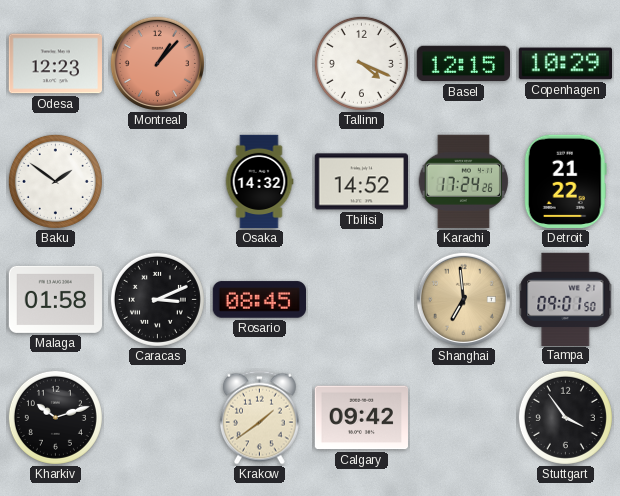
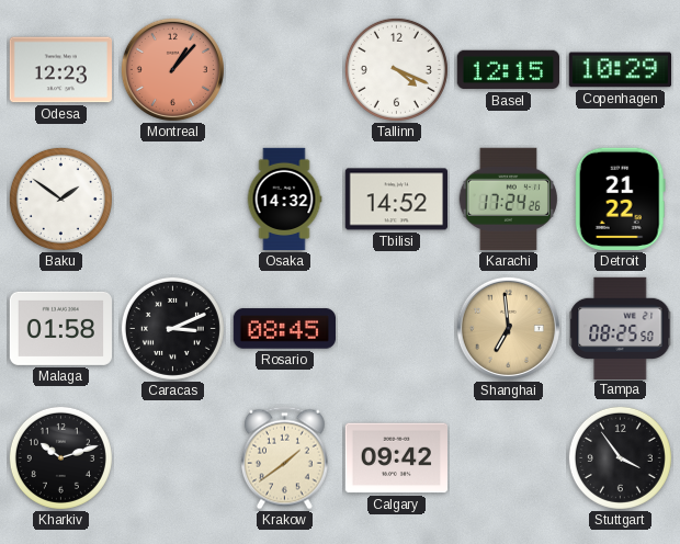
Tampa: 09:01 -> 08:25 (621, 328)
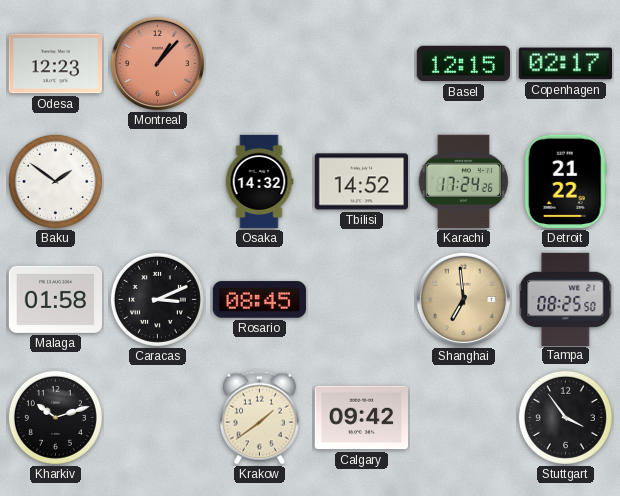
Tallinn: 4:19 -> none (396, 69)
Copenhagen: 10:29 -> 02:17 (565, 64)
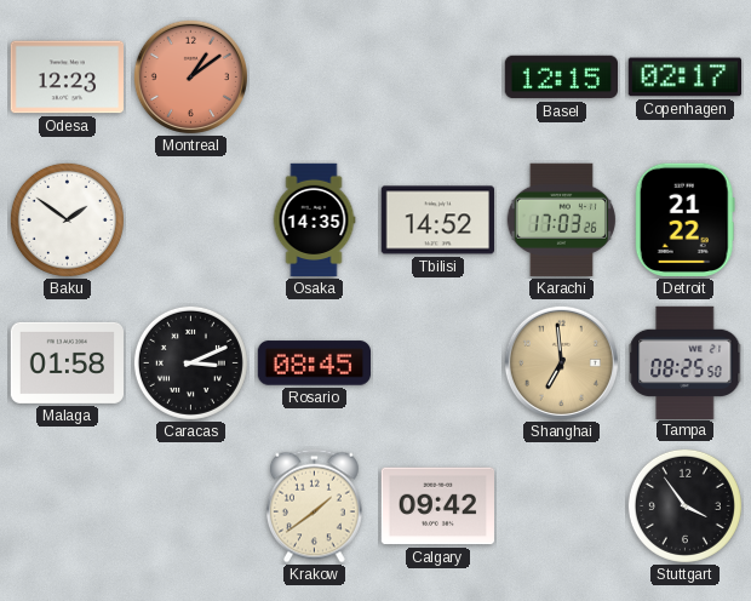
Montreal: 1:07 -> 1:09 (190, 76)
Osaka: 14:32 -> 14:35 (314, 221)
Karachi: 17:24 -> 17:03 (561, 219)
Kharkiv: 10:12 -> none (55, 417)
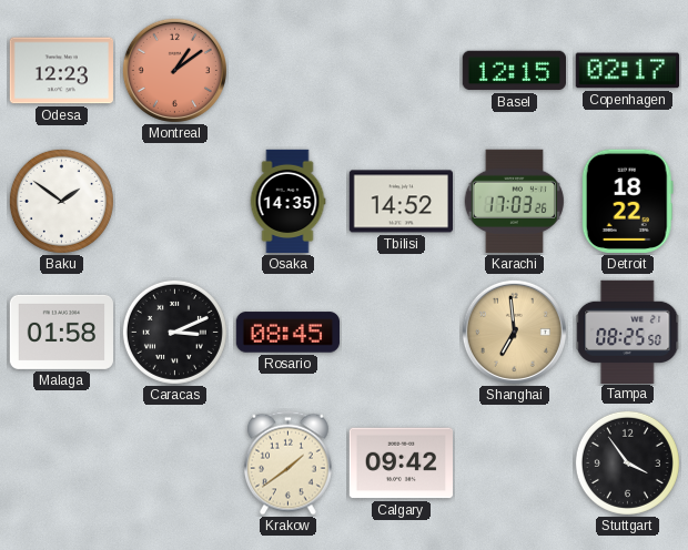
Detroit: 21:22 -> 18:22 (627, 201)
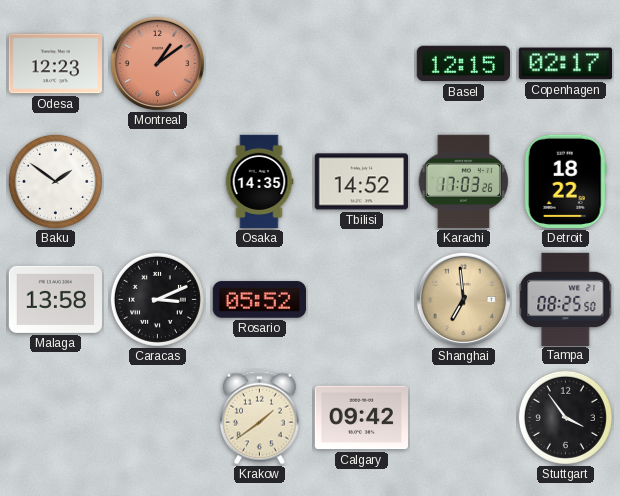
Malaga: 01:58 -> 13:58 (56, 299)
Rosario: 08:45 -> 05:52 (259, 300)
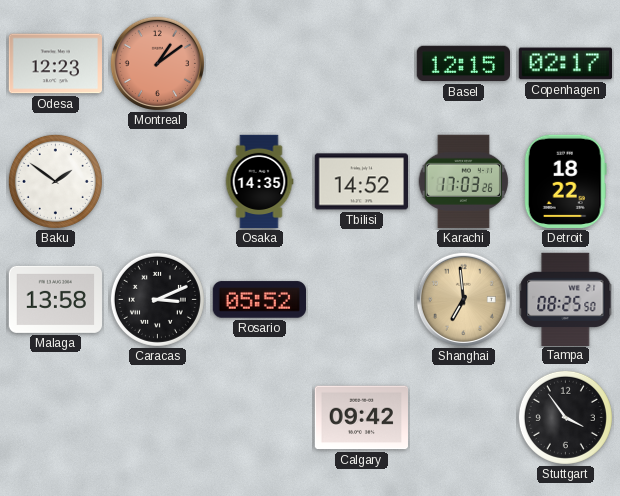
Krakow: 1:39 -> none (259, 418)
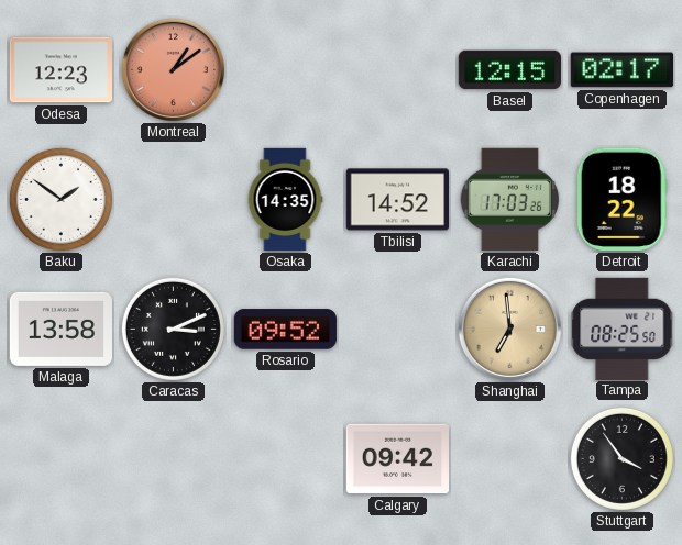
Rosario: 05:52 -> 09:52 (285, 330)
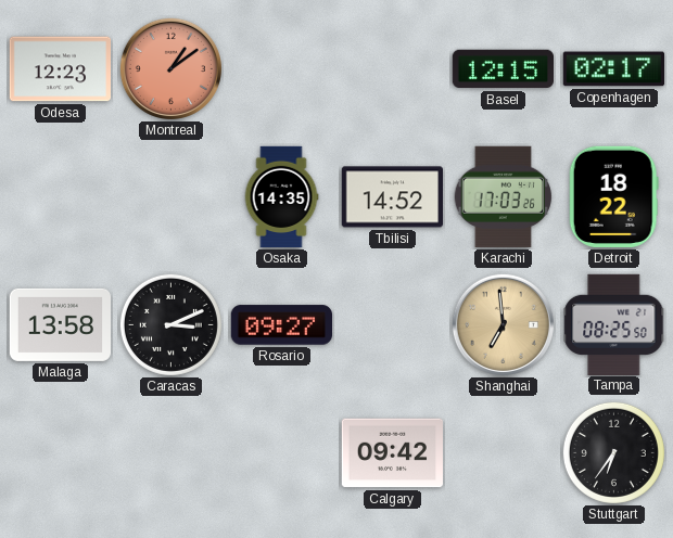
Baku: 1:51 -> none (61, 199)
Rosario: 09:52 -> 09:27 (281, 325)
Stuttgart: 3:54 -> 6:36 (613, 452)
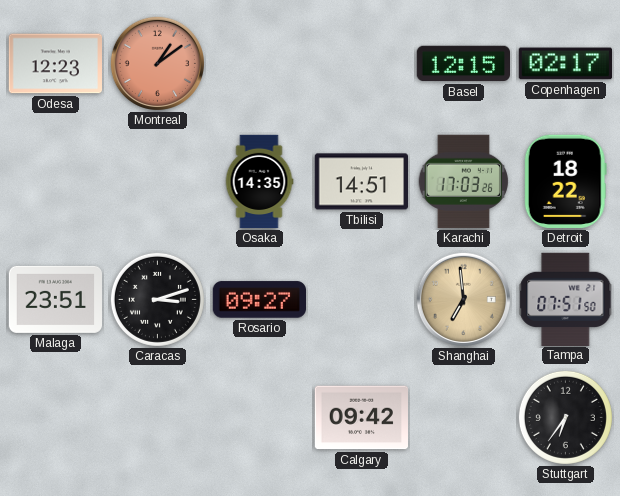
Tbilisi: 14:52 -> 14:51 (361, 182)
Malaga: 13:58 -> 23:51 (56, 299)
Caracas: 3:11 -> 3:12 (157, 299)
Tampa: 08:25 -> 07:51 (566, 299)
